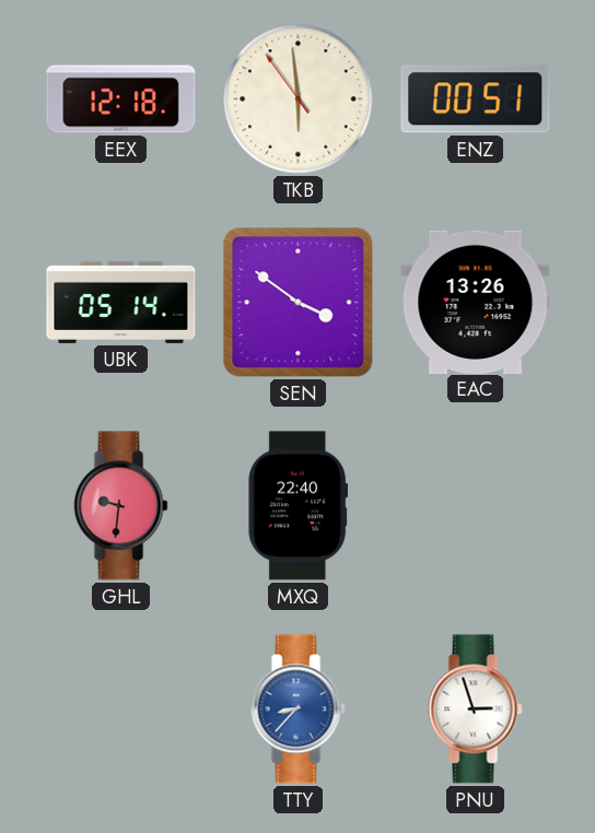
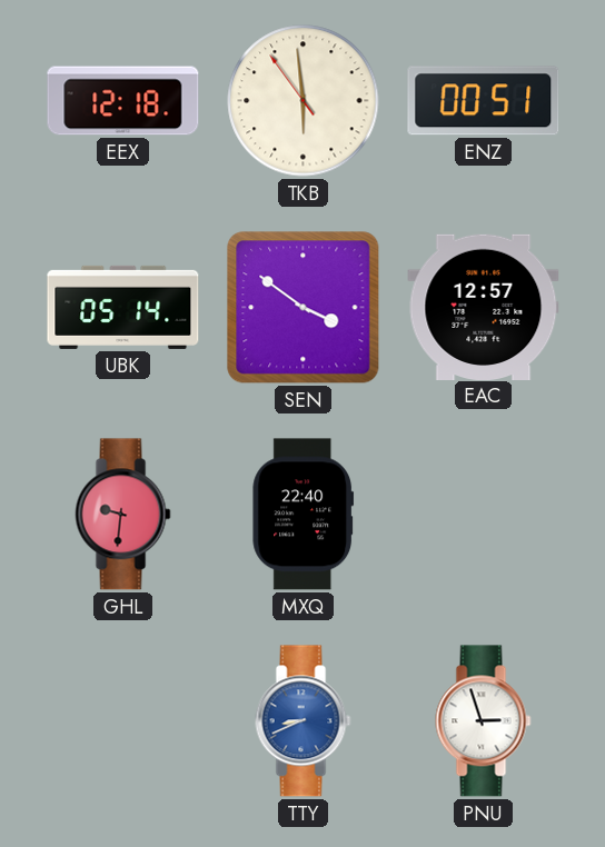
EAC: 13:26 -> 12:57 (484, 307)
TTY: 8:37 -> 8:41 (304, 721)
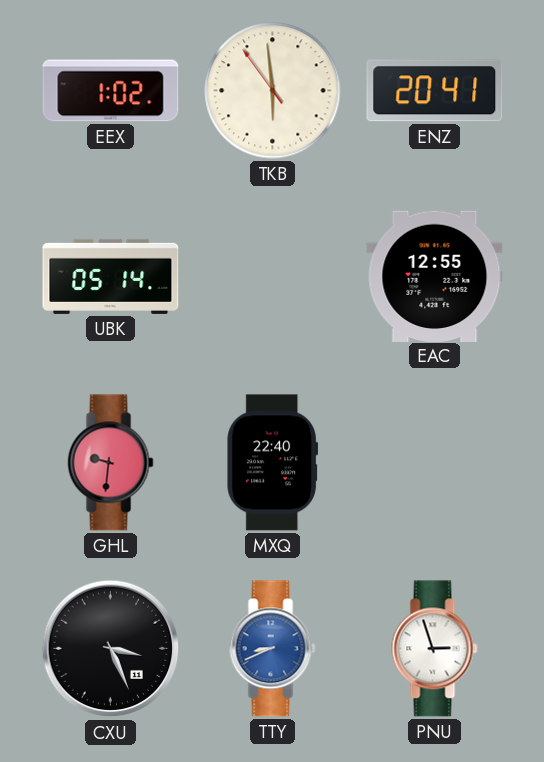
EEX: 12:18 -> 1:02 (111, 91)
ENZ: 00:51 -> 20:41 (435, 91)
SEN: 3:51 -> none (304, 308)
EAC: 12:57 -> 12:55 (435, 276)
CXU: none -> 3:26 (111, 649)
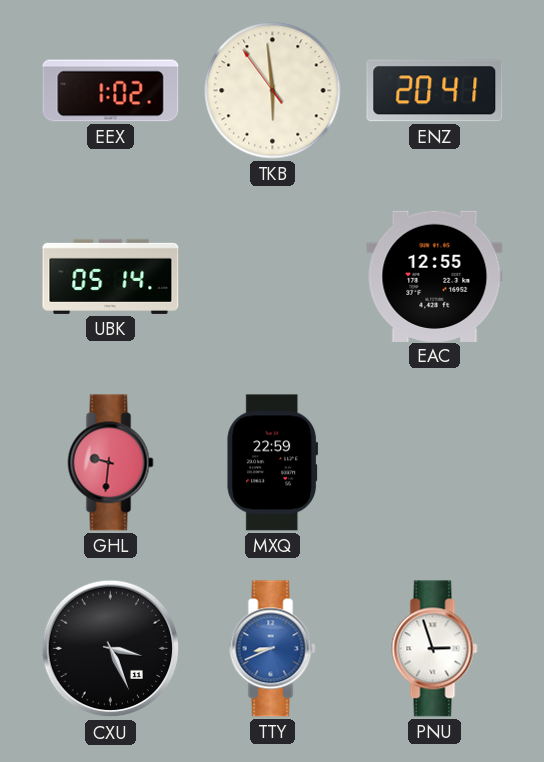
MXQ: 22:40 -> 22:59 (273, 463)
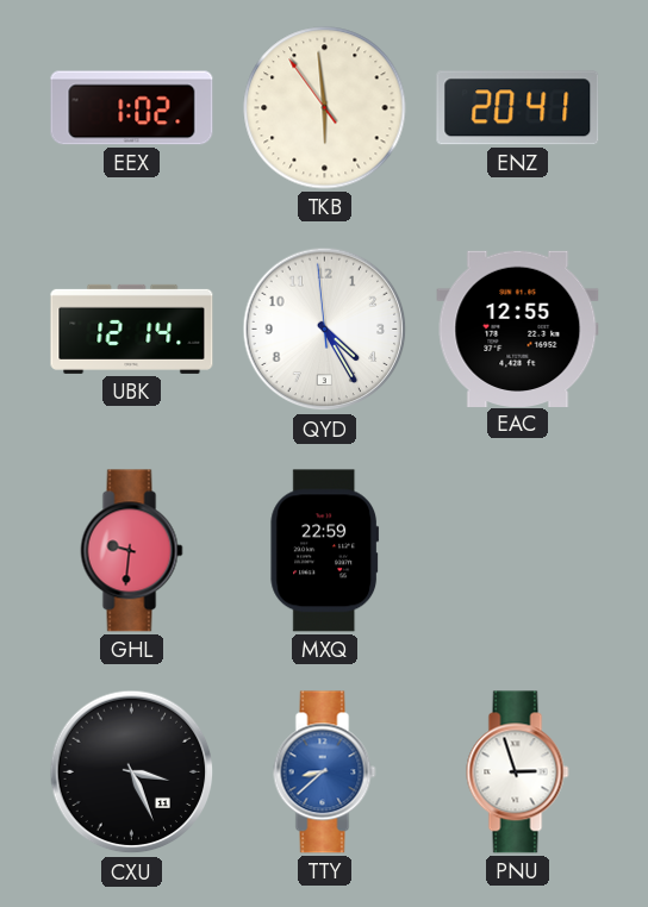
UBK: 05:14 -> 12:14 (132, 329)
QYD: none -> 4:24 (325, 330)
TTY: 8:41 -> 8:38 (325, 772)
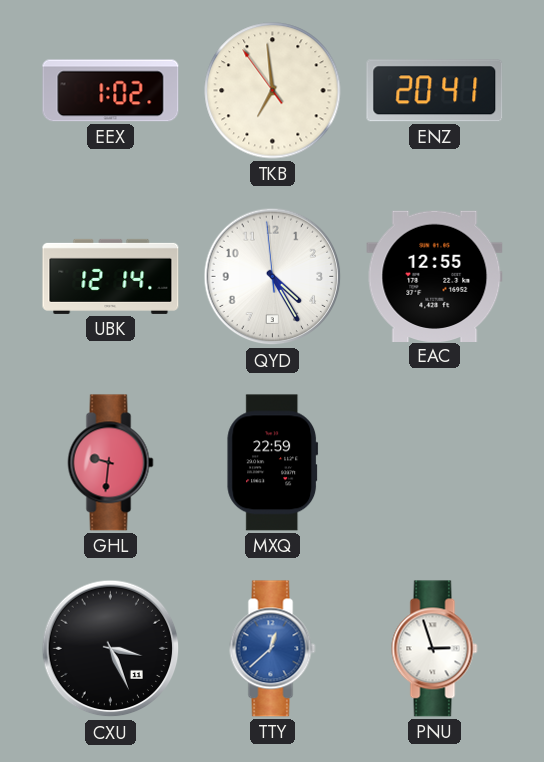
TKB: 5:58 -> 6:58 (273, 91)
TTY: 8:38 -> 12:38 (273, 649)
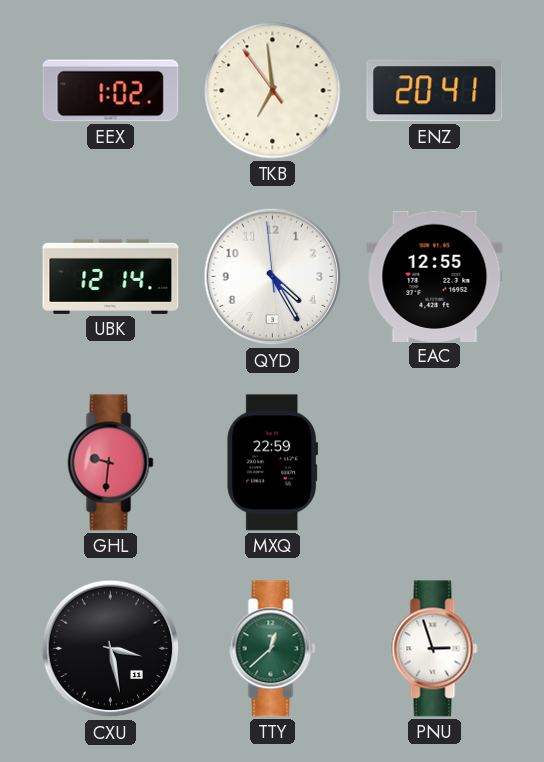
CXU: 3:26 -> 3:28 (111, 649)
TTY dial: blue -> green (273, 649)
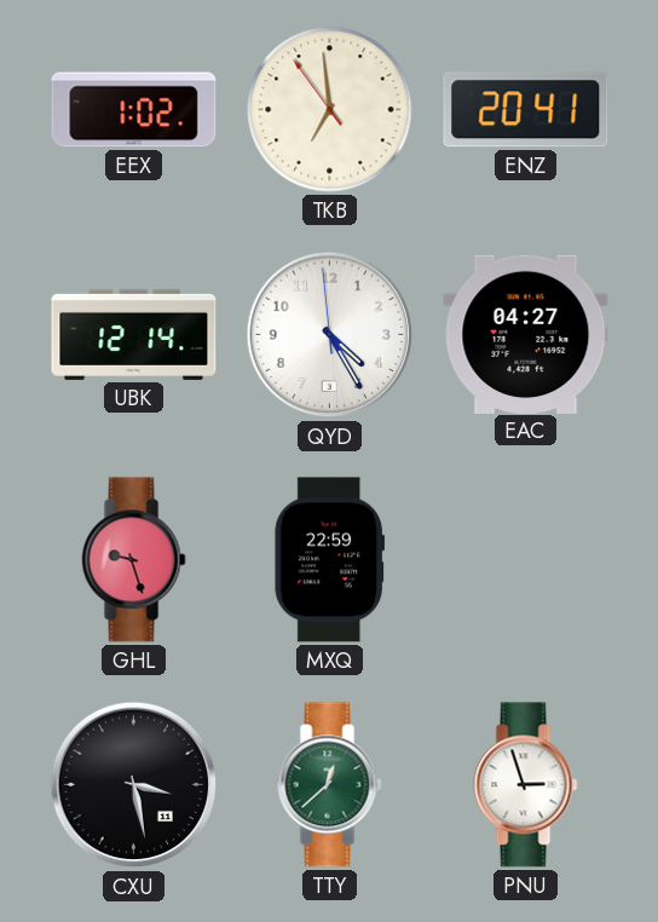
EAC: 12:55 -> 04:27 (526, 334)
GHL: 9:31 -> 9:27 (134, 560)
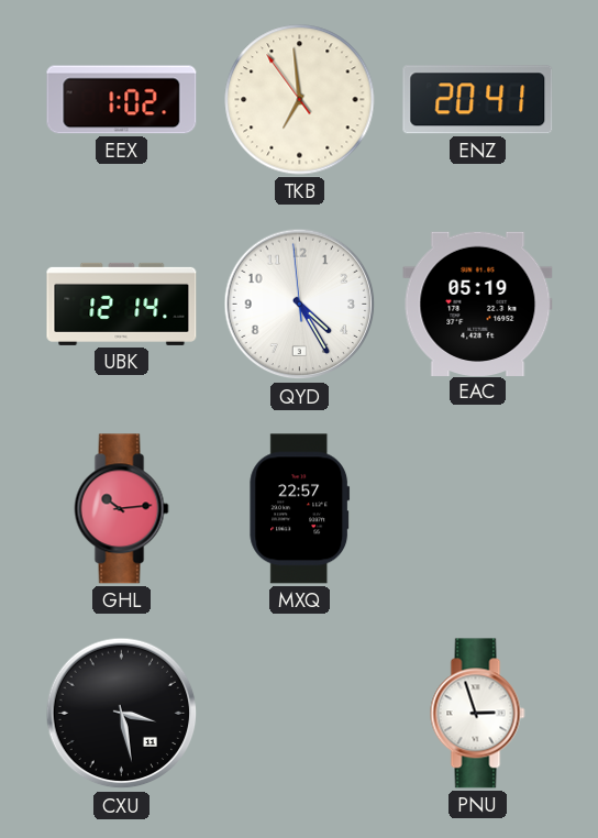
EAC: 04:27 -> 05:19 (478, 304)
GHL: 9:27 -> 10:14 (122, 509)
MXQ: 22:59 -> 22:57 (300, 509)
TTY: 12:38 -> none (330, 785)
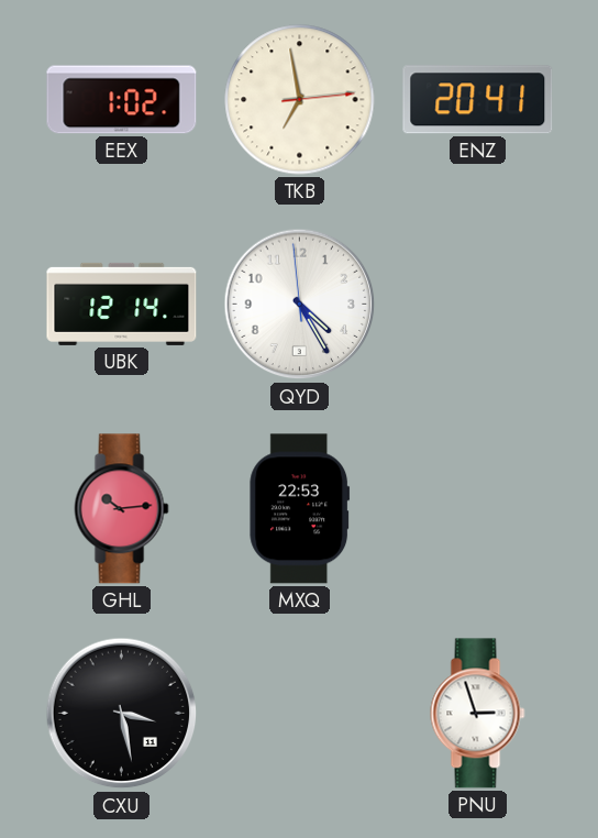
TKB: 6:58:54 -> 6:58:14 (300, 100)
EAC: 05:19 -> none (478, 304)
MXQ: 22:57 -> 22:53 (300, 509)
